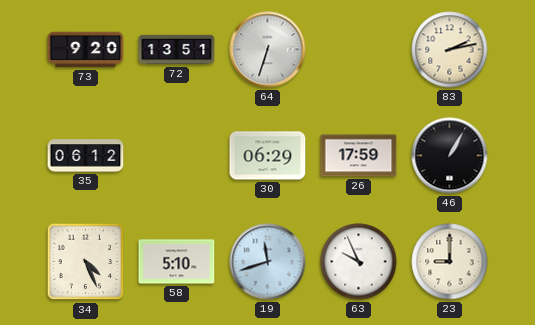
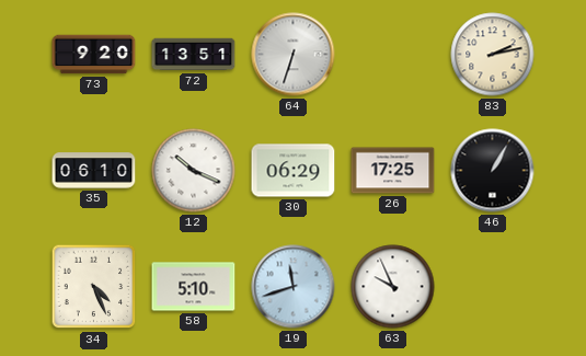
35: 06:12 -> 06:10 (94, 171)
12: none -> 10:19 (194, 171)
26: 17:59 -> 17:25 (393, 171)
23: 9:00 -> none (450, 262)
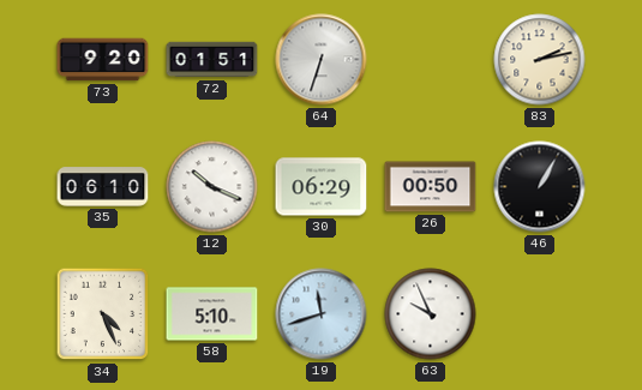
72: 13:51 -> 01:51 (212, 60)
26: 17:25 -> 00:50 (431, 187)
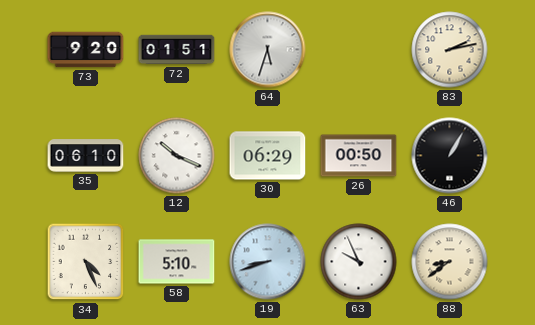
64: 6:33 -> 5:33 (268, 50)
19: 11:42 -> 8:42 (268, 262)
88: none -> 8:39 (450, 262)
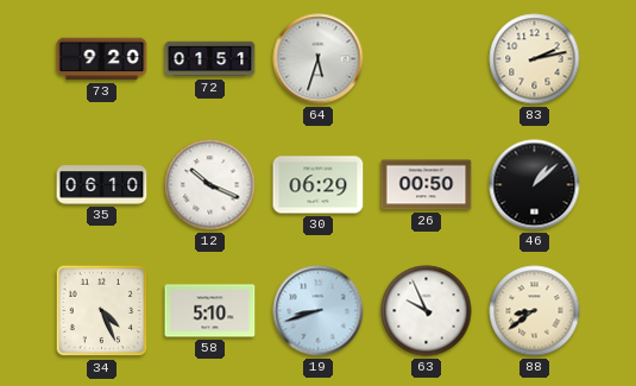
46: 1:05 -> 1:08 (535, 185)
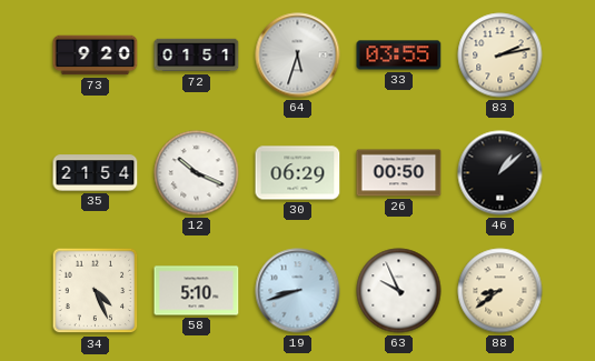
33: none -> 03:55 (399, 56)
35: 06:10 -> 21:54 (96, 173)
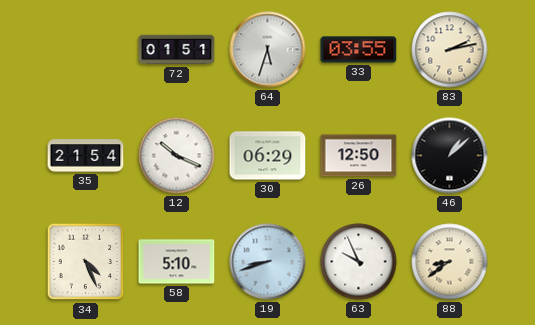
73: 9:20 -> none (96, 56)
26: 00:50 -> 12:50 (359, 156)
